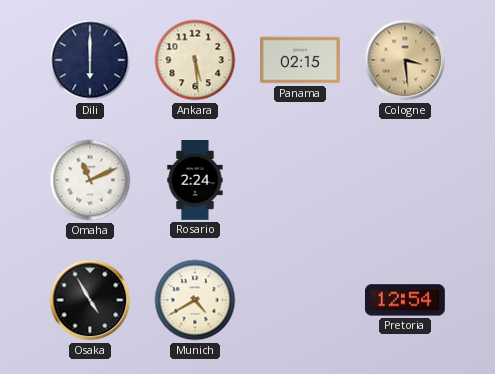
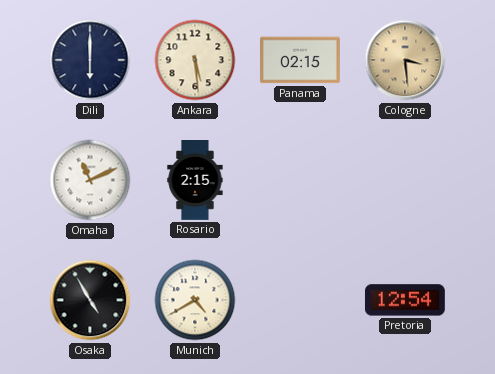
Rosario: 2:24 -> 2:15 (195, 181)
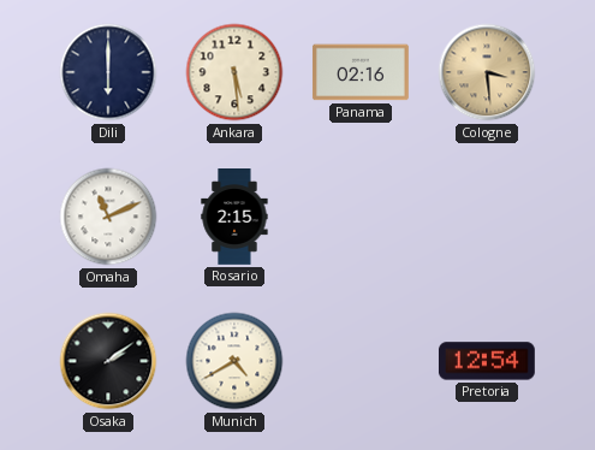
Panama: 02:15 -> 02:16 (361, 72)
Osaka: 4:55 -> 2:09 (108, 361)
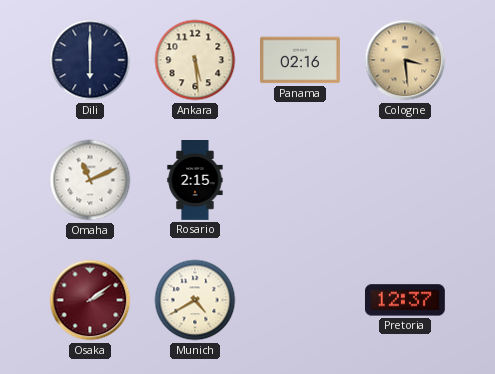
Osaka dial: black -> burgundy (90, 300)
Pretoria: 12:54 -> 12:37 (405, 300)
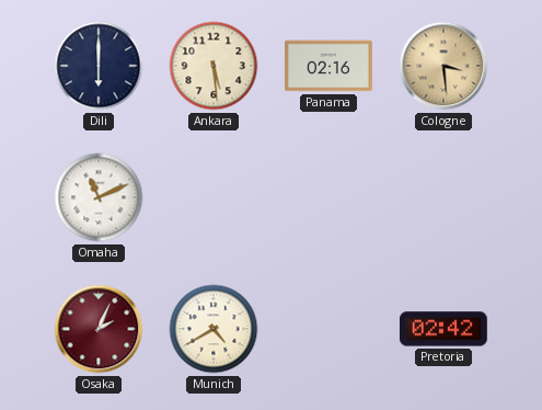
Rosario: 2:15 -> none (195, 181)
Osaka: 2:09 -> 2:04 (99, 329)
Pretoria: 12:37 -> 02:42 (443, 329)
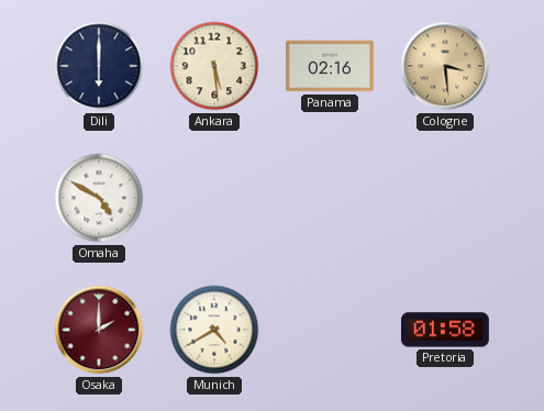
Omaha: 11:11 -> 4:50 (99, 198)
Osaka: 2:04 -> 2:00 (99, 330)
Pretoria: 02:42 -> 01:58 (445, 330)
